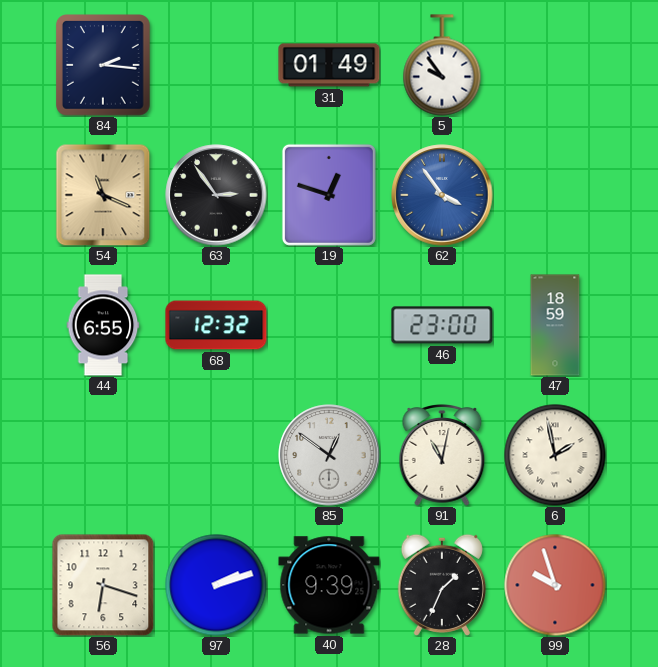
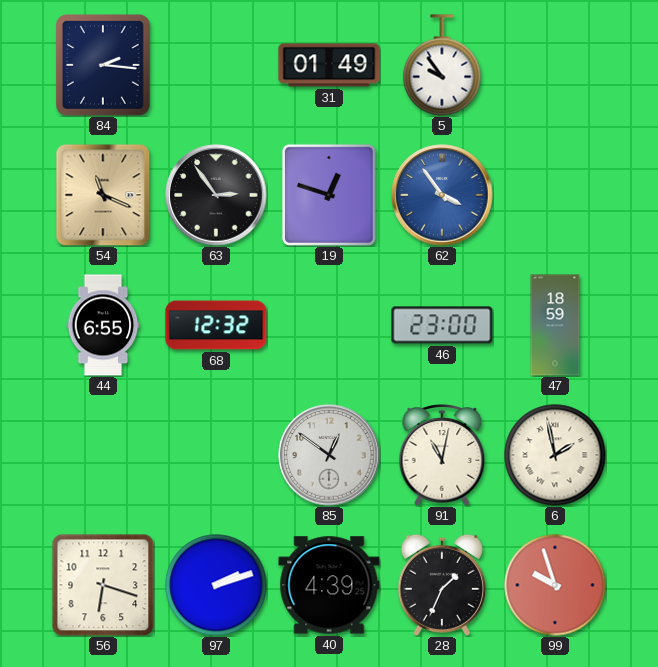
40: 9:39 -> 4:39 (329, 585)
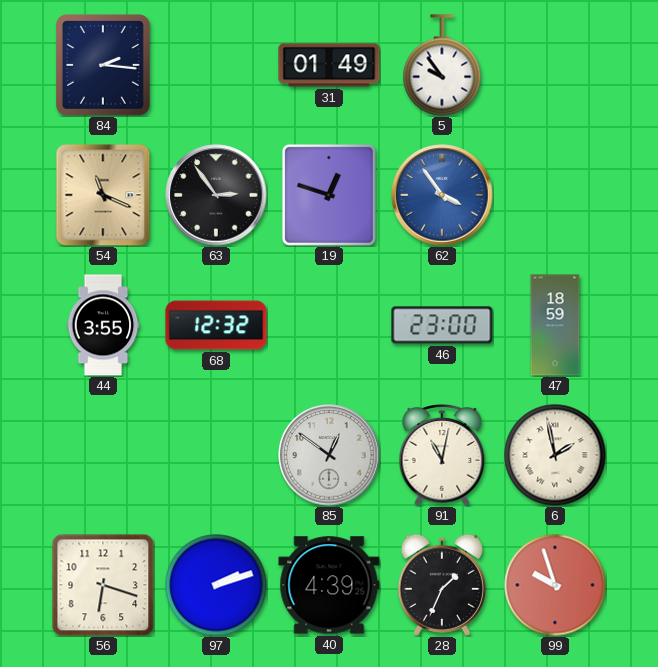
44: 6:55 -> 3:55 (103, 325)
